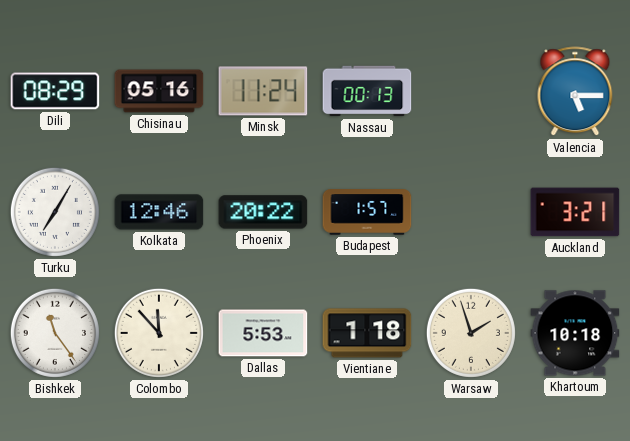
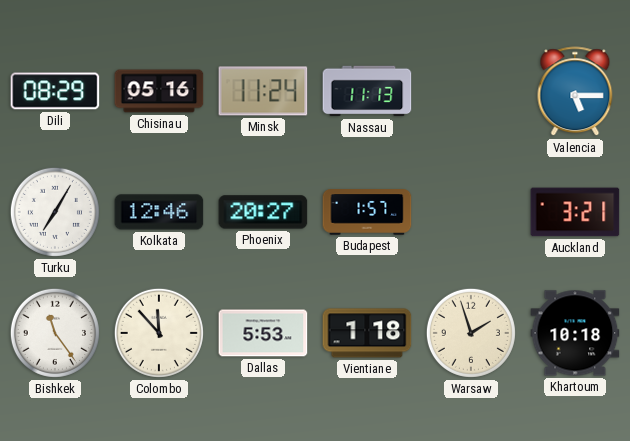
Nassau: 00:13 -> 11:13 (367, 91)
Phoenix: 20:22 -> 20:27 (263, 212)
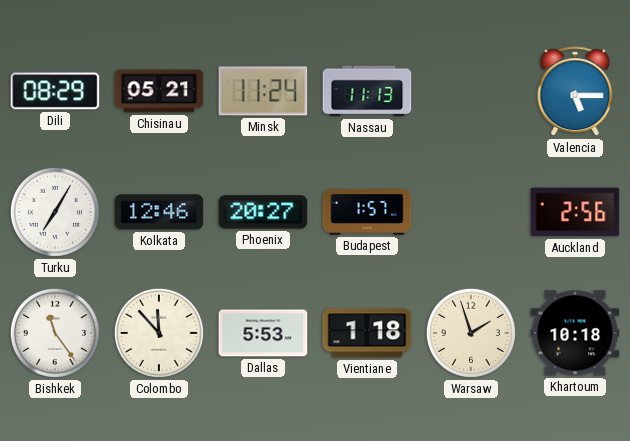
Chisinau: 05:16 -> 05:21 (159, 91)
Auckland: 3:21 -> 2:56 (575, 212)
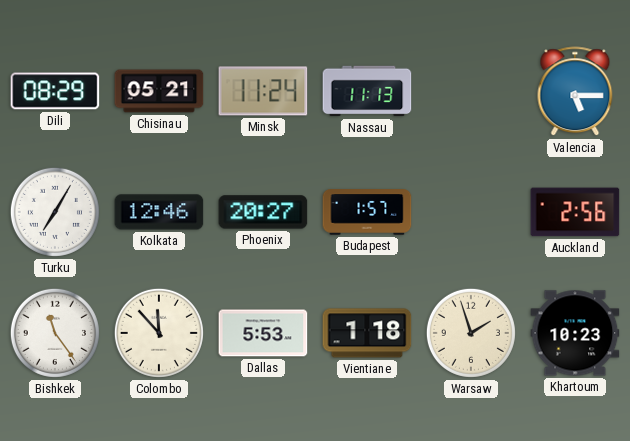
Khartoum: 10:18 -> 10:23 (575, 333)
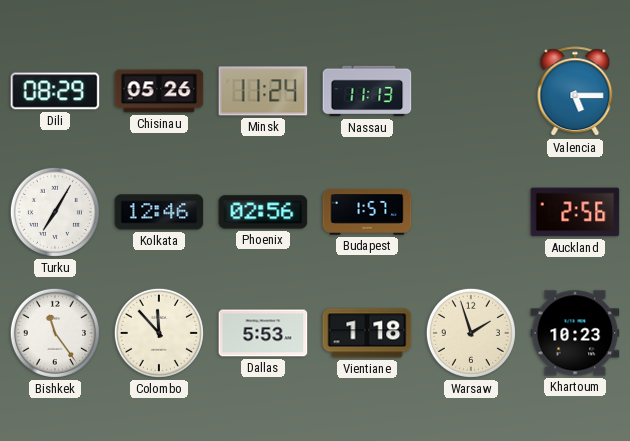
Chisinau: 05:21 -> 05:26 (159, 91)
Phoenix: 20:27 -> 02:56 (263, 212)
